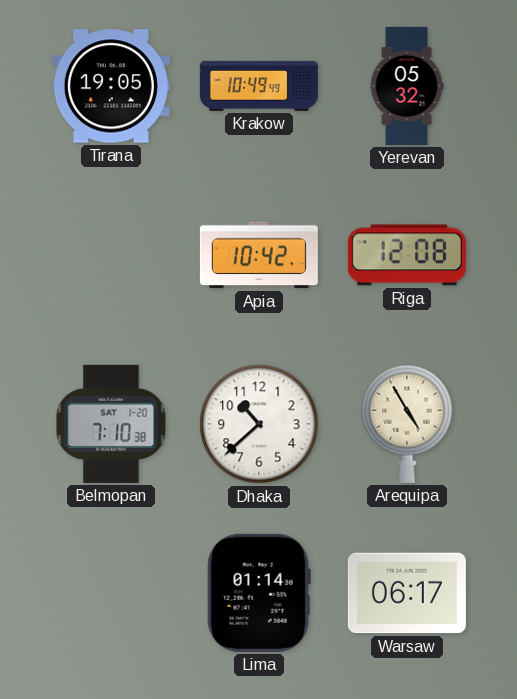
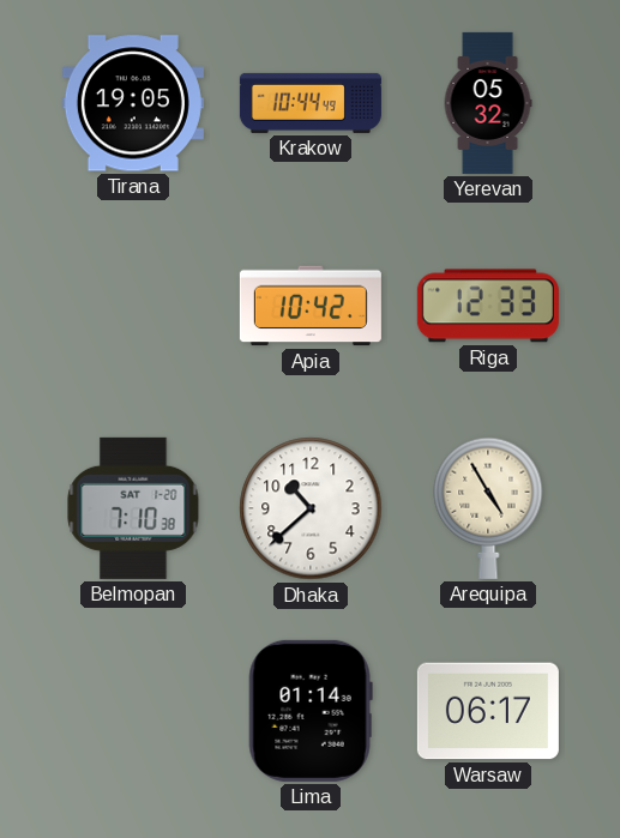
Krakow: 10:49 -> 10:44 (311, 103)
Riga: 12:08 -> 12:33 (488, 306)
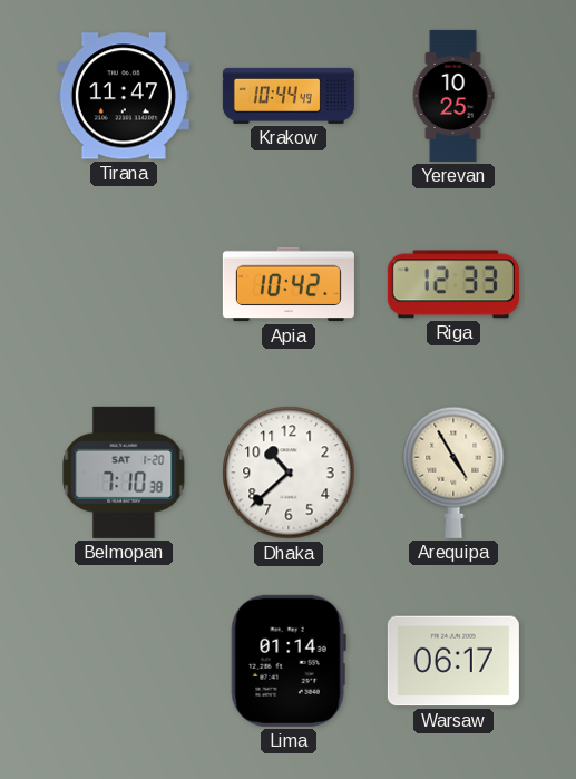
Tirana: 19:05 -> 11:47 (124, 96)
Yerevan: 05:32 -> 10:25 (453, 96)
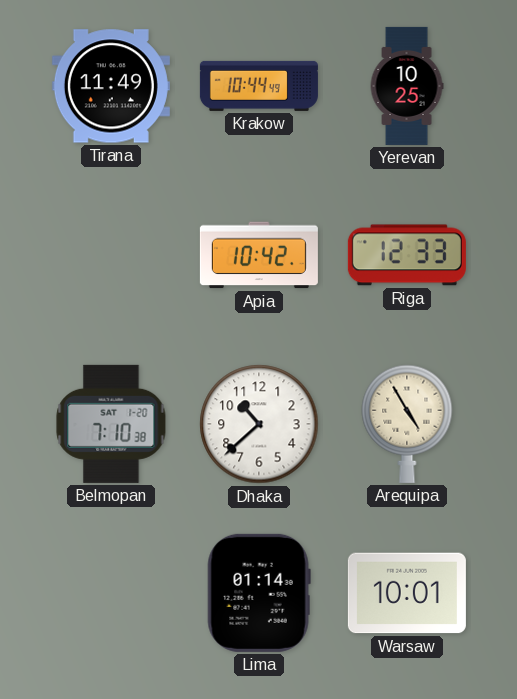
Tirana: 11:47 -> 11:49 (111, 86)
Warsaw: 06:17 -> 10:01 (407, 593)
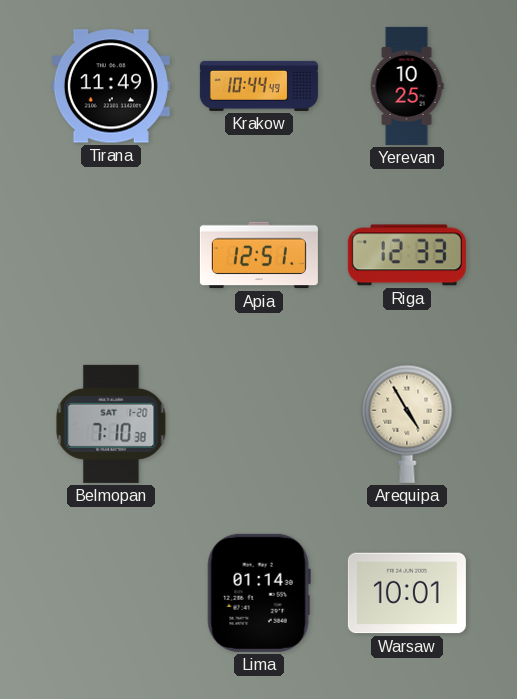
Apia: 10:42 -> 12:51 (259, 255)
Dhaka: 10:38 -> none (259, 424)
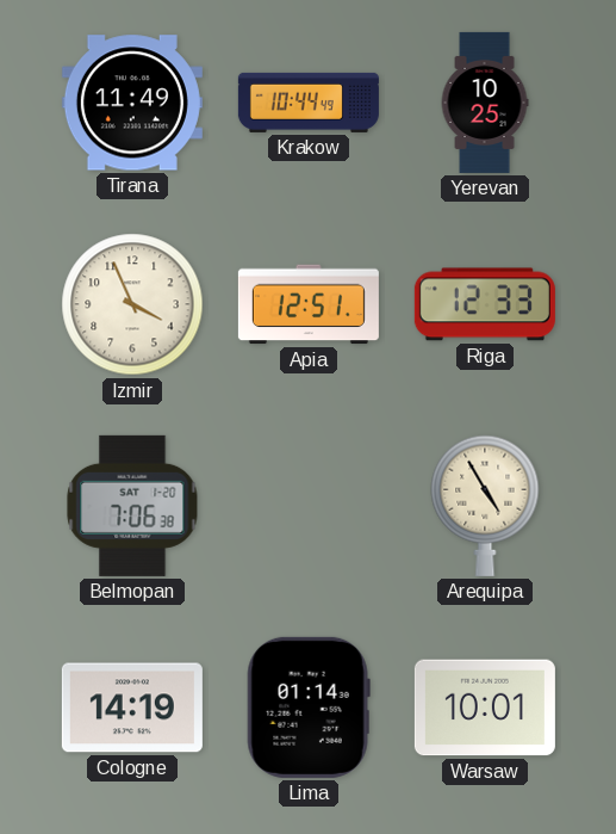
Izmir: none -> 3:56 (132, 304)
Belmopan: 7:10 -> 7:06 (132, 506)
Cologne: none -> 14:19 (132, 708)
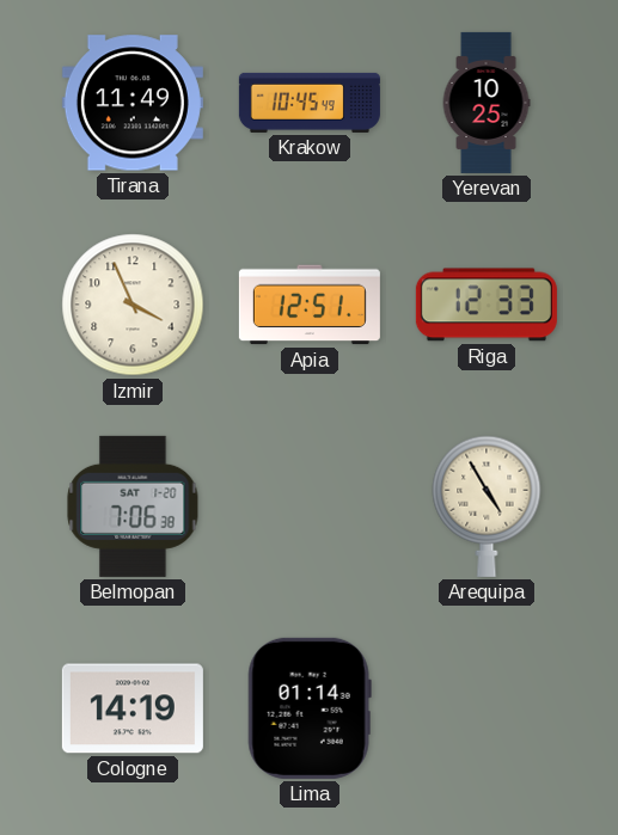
Krakow: 10:44 -> 10:45 (310, 103)
Warsaw: 10:01 -> none (485, 708)
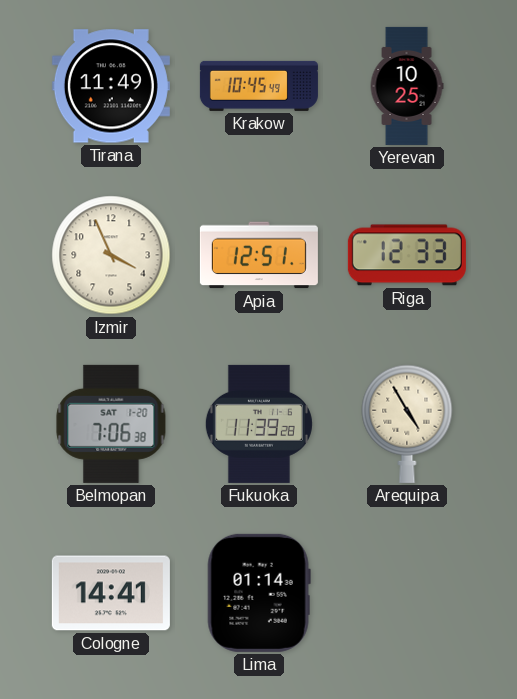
Fukuoka: none -> 11:39 (259, 424)
Cologne: 14:19 -> 14:41 (111, 593)
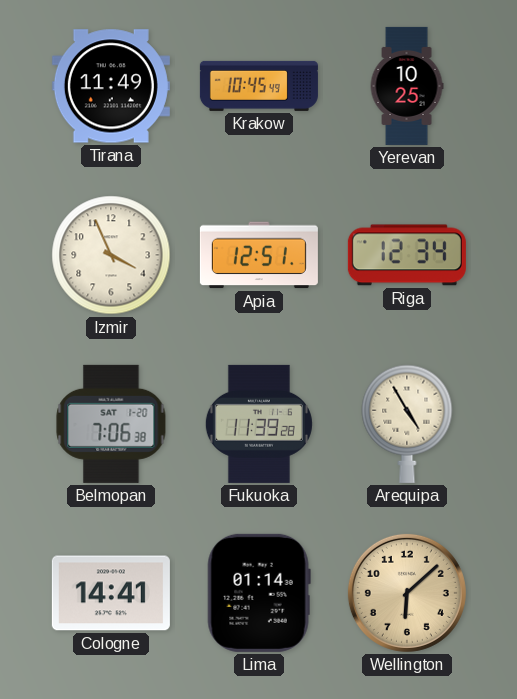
Riga: 12:33 -> 12:34 (407, 255)
Wellington: none -> 6:08 (407, 593)
